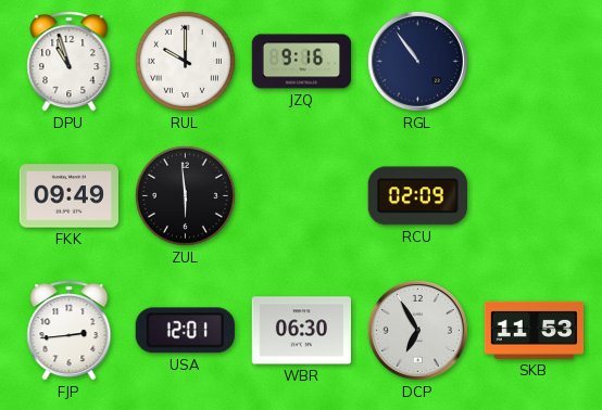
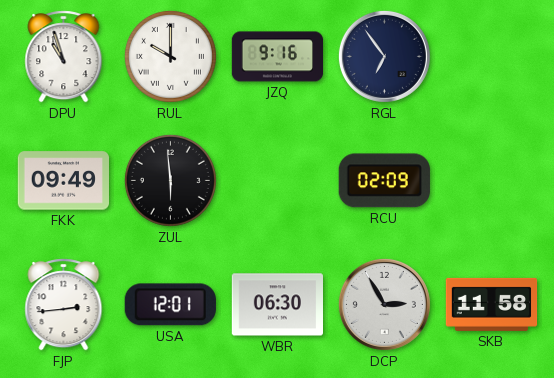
RGL: 10:54 -> 6:54 (384, 56)
DCP: 6:55 -> 2:55 (384, 304)
SKB: 11:53 -> 11:58 (492, 304)
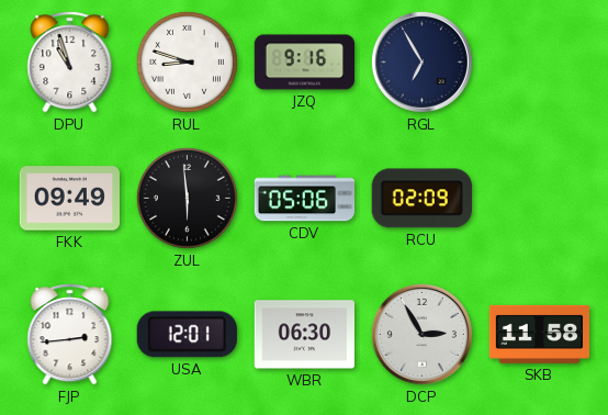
RUL: 10:00 -> 8:48 (187, 61)
RGL: 6:54 -> 6:55 (421, 61)
CDV: none -> 05:06 (305, 199)
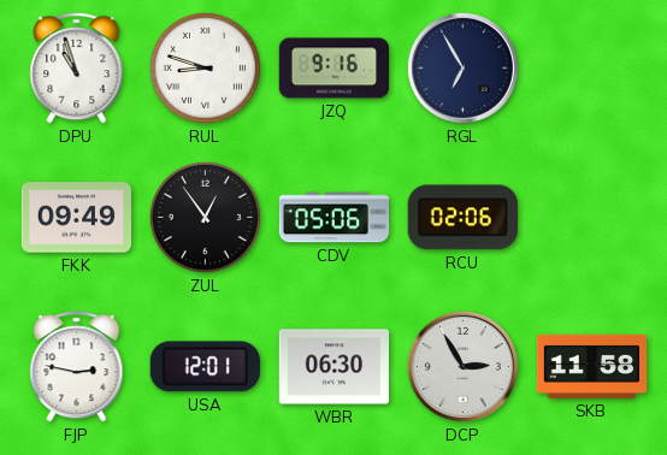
ZUL: 5:59 -> 12:54 (205, 217)
RCU: 02:09 -> 02:06 (462, 218)
FJP: 2:44 -> 2:47 (77, 367)
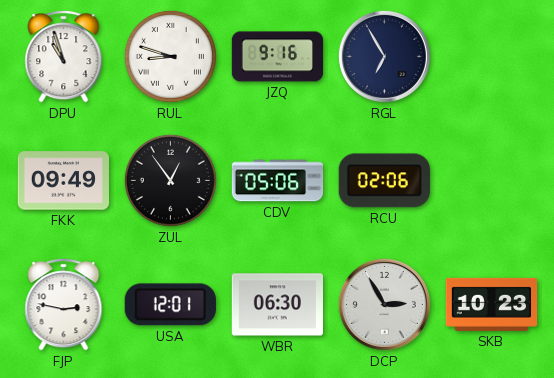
SKB: 11:58 -> 10:23 (492, 304)
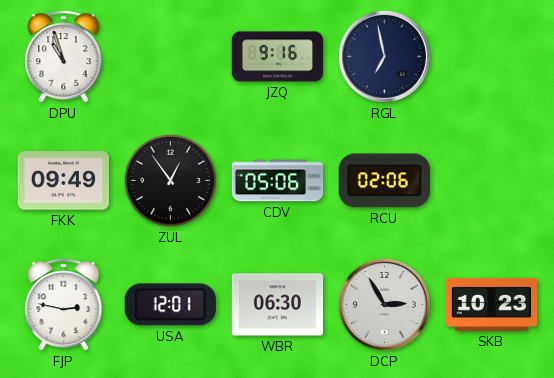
RUL: 8:48 -> none (170, 56)
RGL: 6:55 -> 6:58 (384, 56)
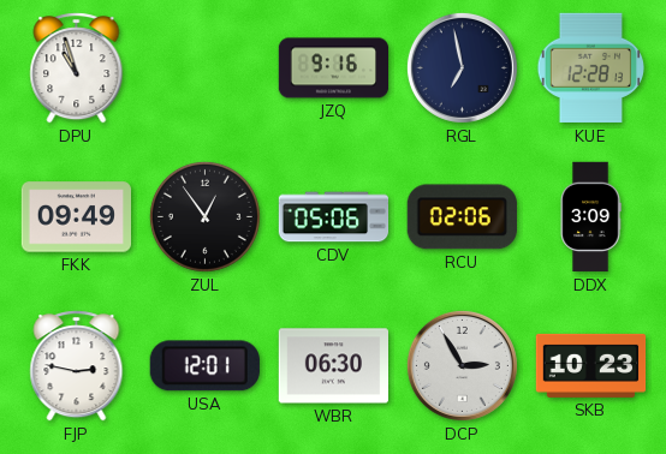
KUE: none -> 12:28 (590, 68)
DDX: none -> 3:09 (590, 217)
